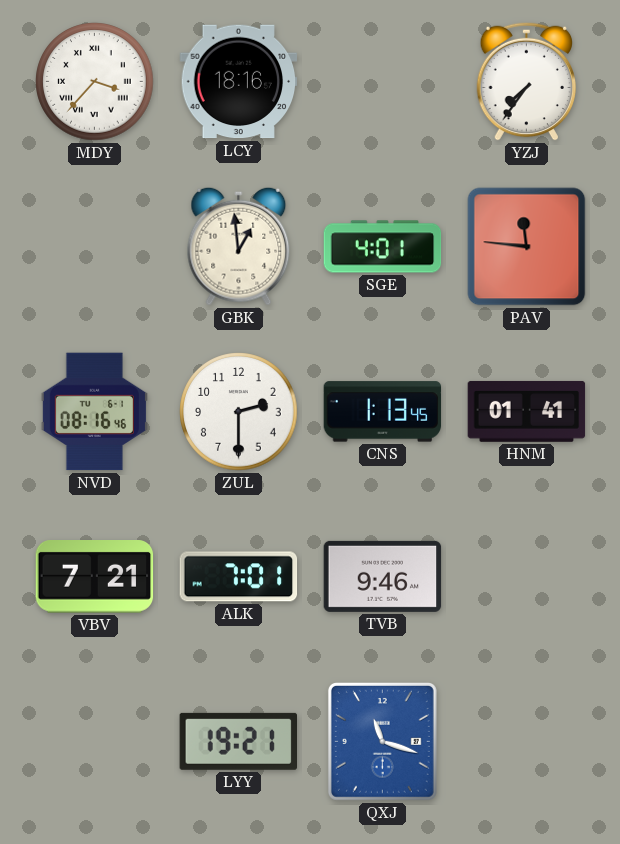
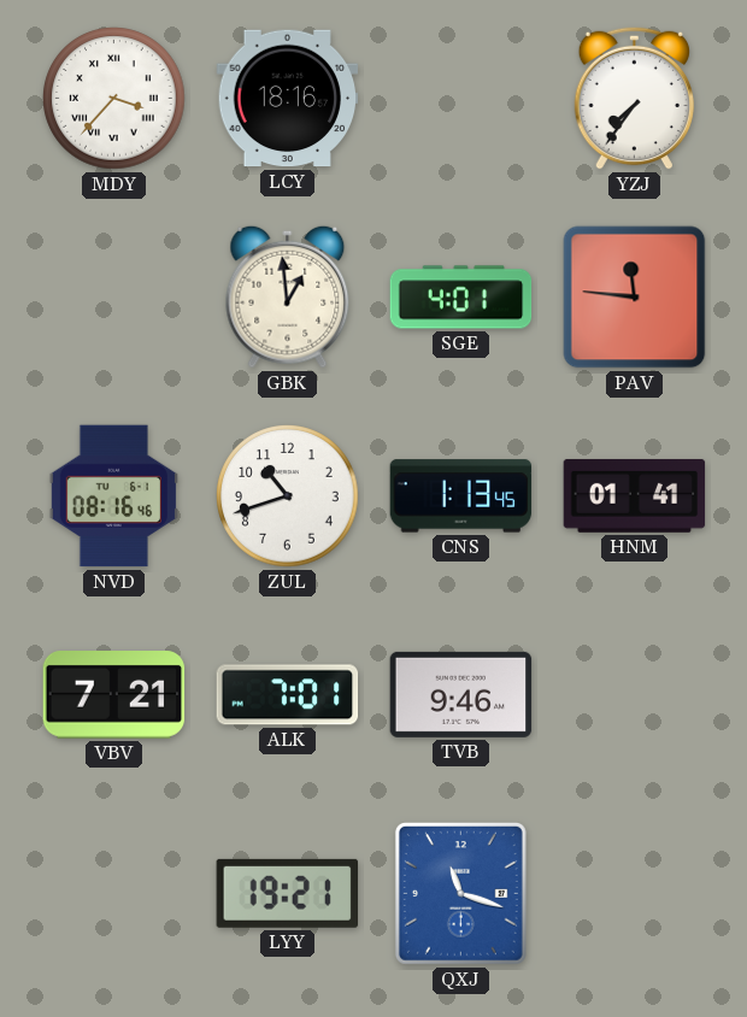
ZUL: 2:30 -> 10:42 (288, 496)
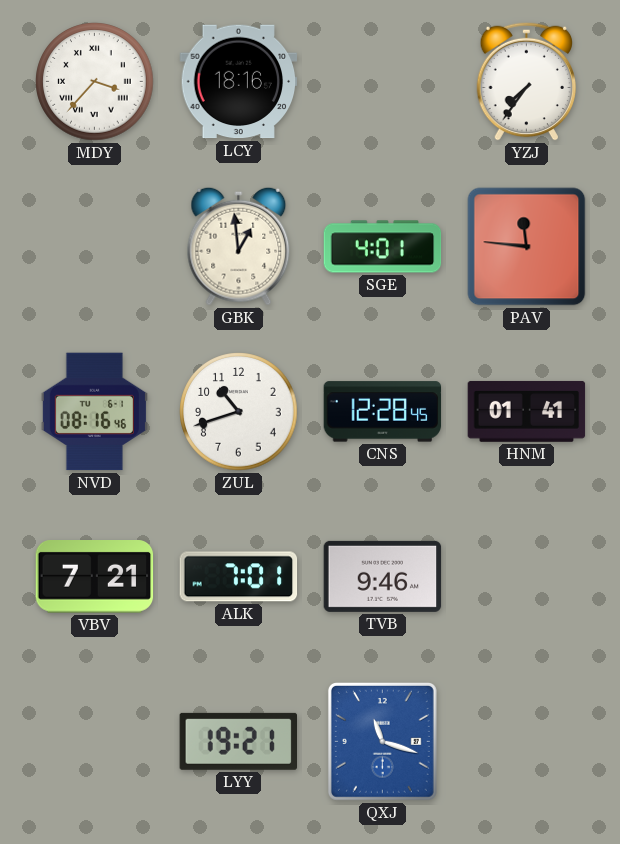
CNS: 1:13 -> 12:28 (383, 412)
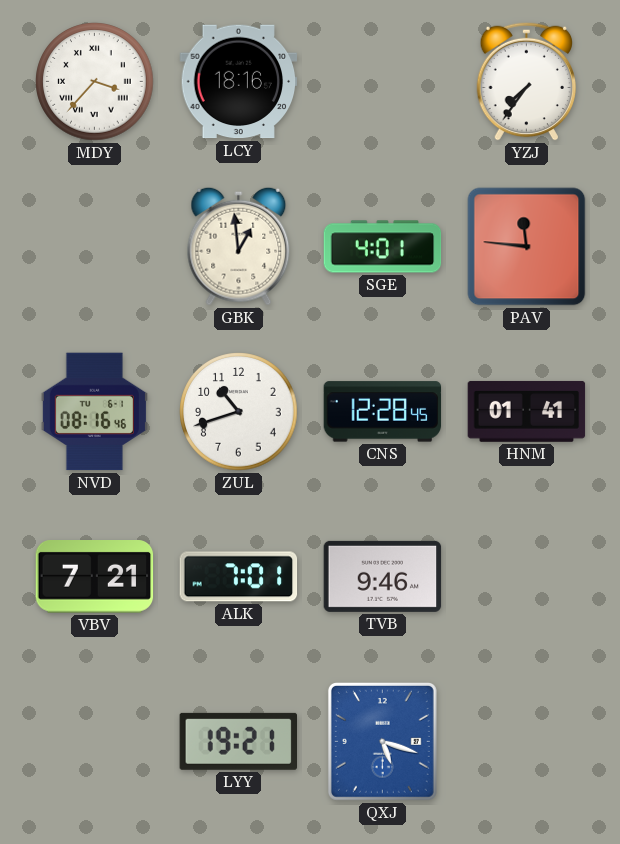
QXJ: 11:18 -> 5:18 (382, 741)
